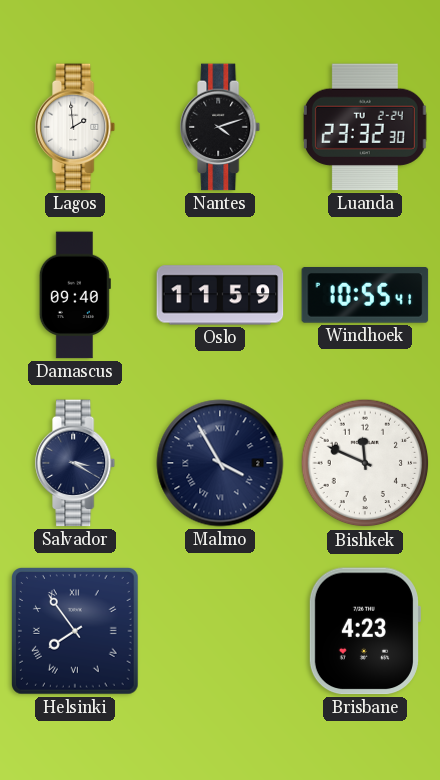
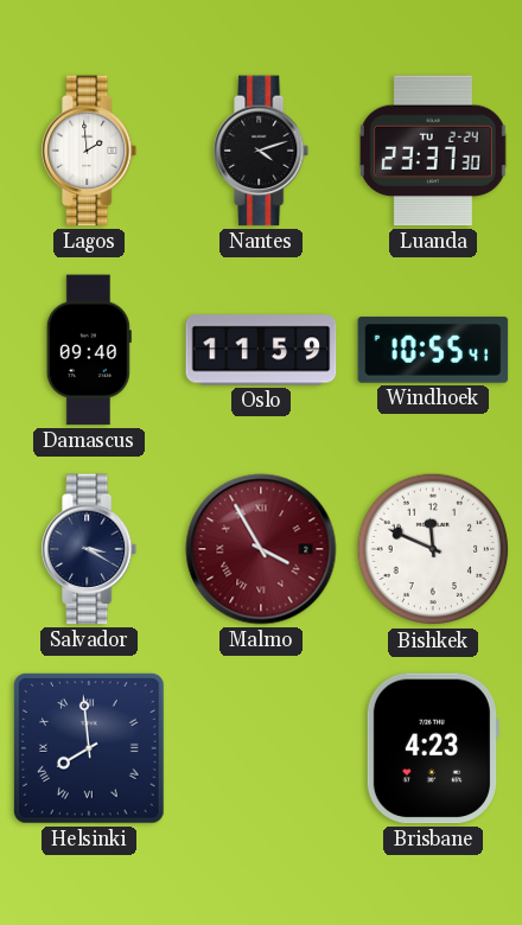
Luanda: 23:32 -> 23:37 (433, 151)
Malmo dial: navy -> burgundy (261, 549)
Helsinki: 7:54 -> 7:59 (90, 749)
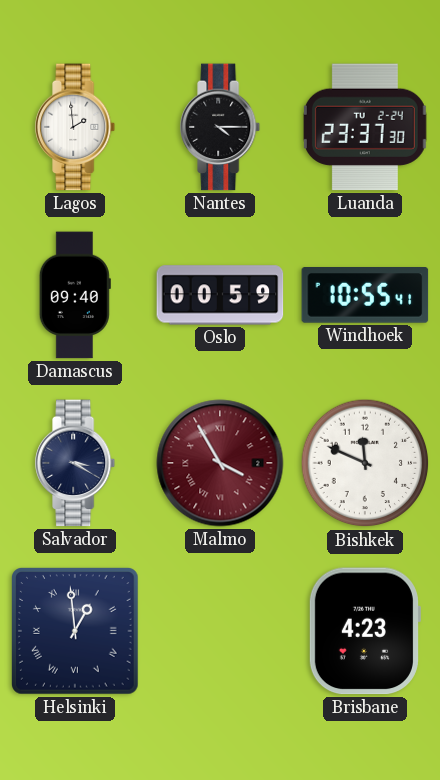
Nantes: 4:12 -> 4:15 (221, 127)
Oslo: 11:59 -> 00:59 (220, 295)
Helsinki: 7:59 -> 12:59 (76, 632)
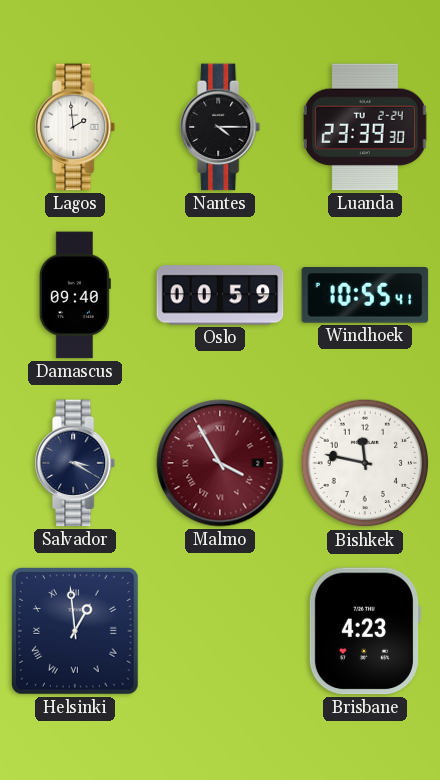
Luanda: 23:37 -> 23:39 (365, 127)
Bishkek: 11:49 -> 11:47 (365, 463)
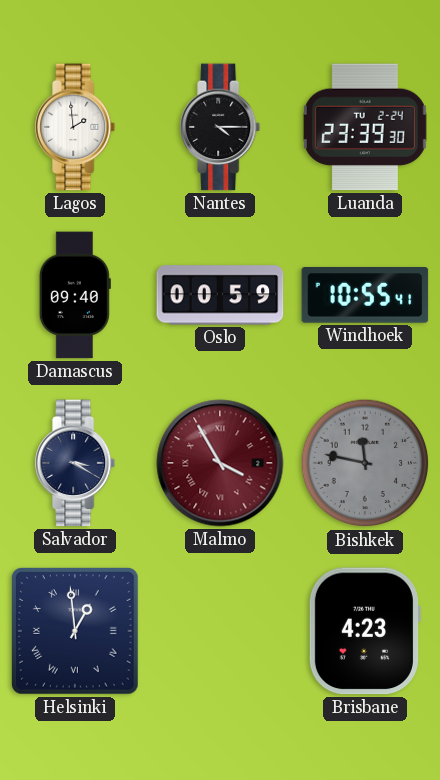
Bishkek dial: white -> grey (365, 463)
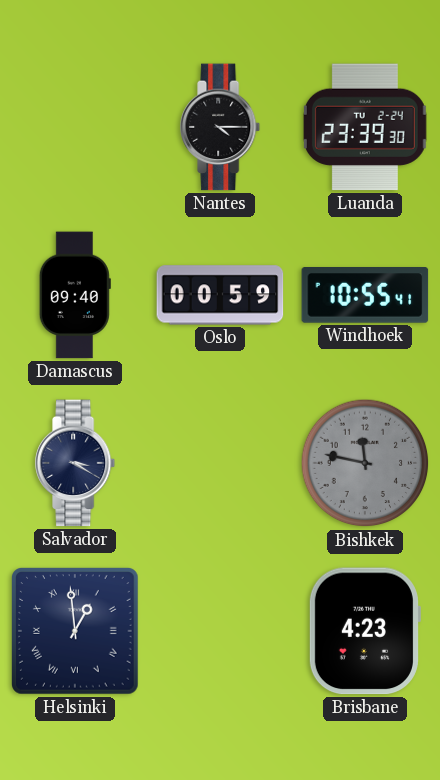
Lagos: 1:59 -> none (76, 127)
Malmo: 3:55 -> none (220, 463)
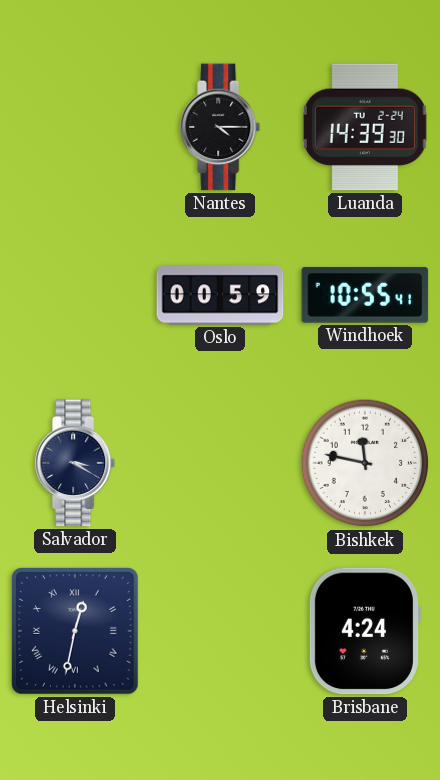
Luanda: 23:39 -> 14:39 (365, 127)
Damascus: 09:40 -> none (75, 295)
Bishkek dial: grey -> white (365, 463)
Helsinki: 12:59 -> 12:32 (76, 632)
Brisbane: 4:23 -> 4:24 (364, 631)
